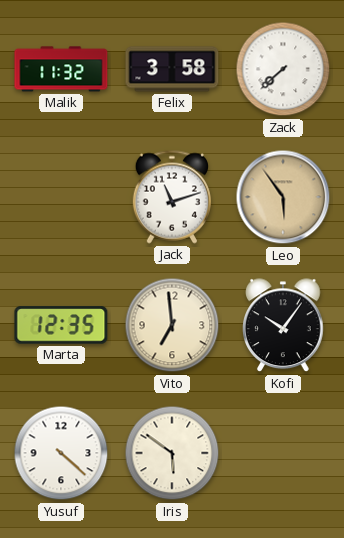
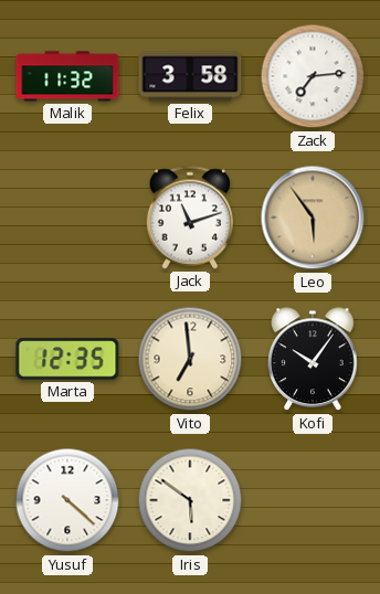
Zack: 7:38 -> 7:14 (313, 76)
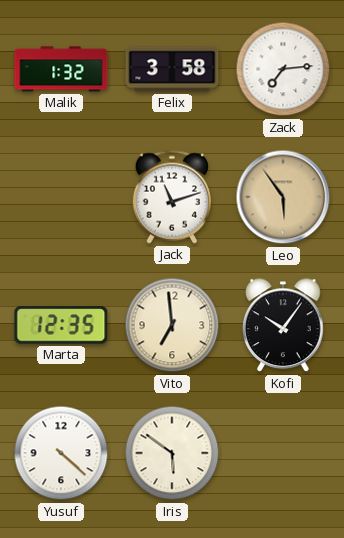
Malik: 11:32 -> 1:32 (61, 69)
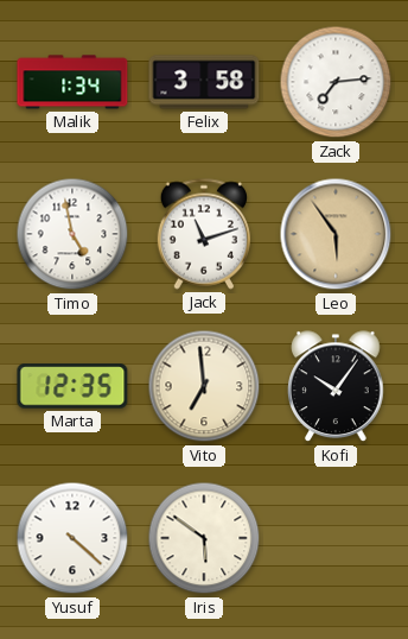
Malik: 1:32 -> 1:34 (72, 82)
Timo: none -> 4:58 (72, 234)
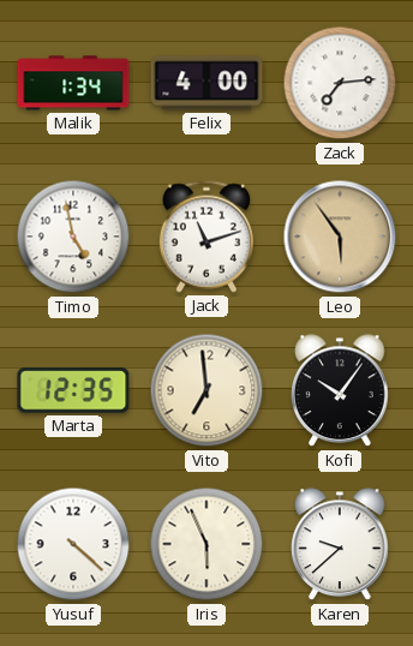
Felix: 3:58 -> 4:00 (206, 83)
Iris: 5:51 -> 5:56 (206, 544)
Karen: none -> 9:38 (341, 545)
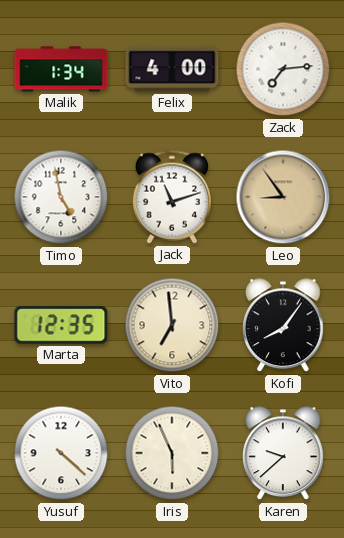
Leo: 5:54 -> 8:54 (283, 197)
Kofi: 10:06 -> 8:06 (284, 326)
